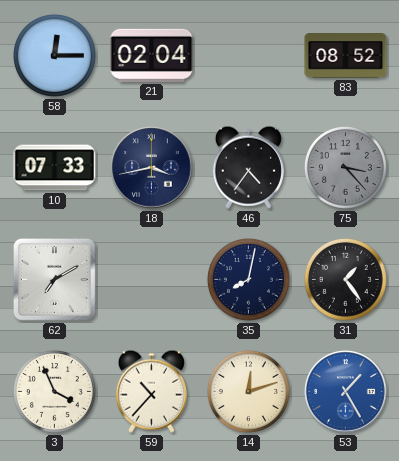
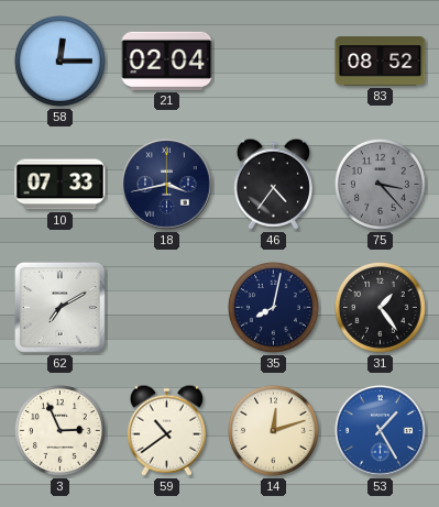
3: 3:56 -> 2:56 (59, 430)
59: 10:37 -> 10:39 (166, 430)
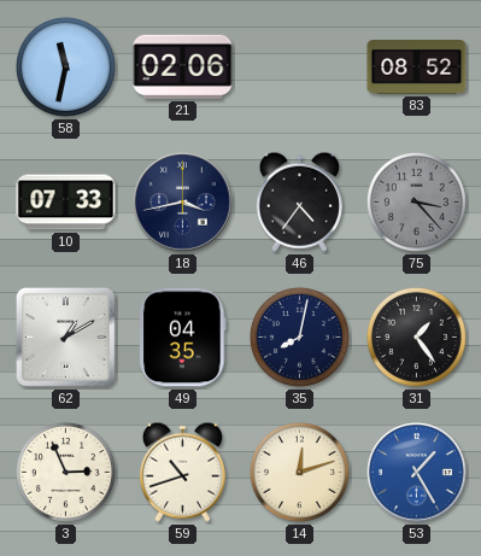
58: 12:15 -> 11:32 (65, 66)
21: 02:04 -> 02:06 (183, 66)
62: 7:10 -> 1:10 (65, 336)
49: none -> 04:35 (183, 338)
59: 10:39 -> 10:42 (182, 472)
